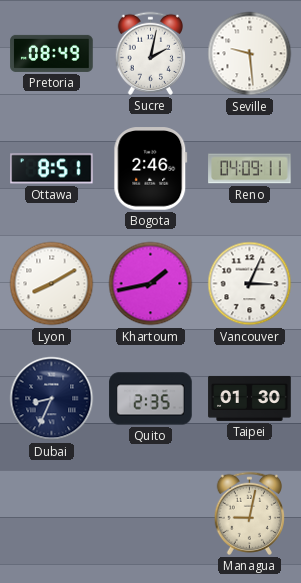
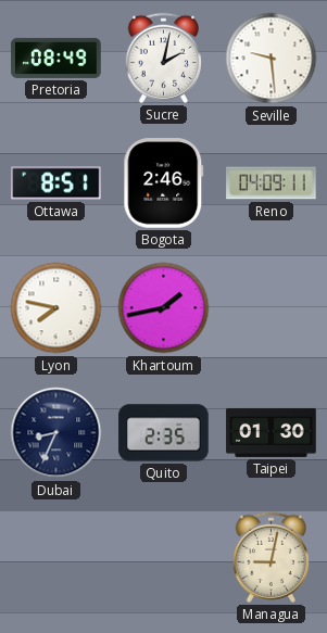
Lyon: 8:10 -> 7:47 (56, 308)
Vancouver: 3:04 -> none (250, 284)
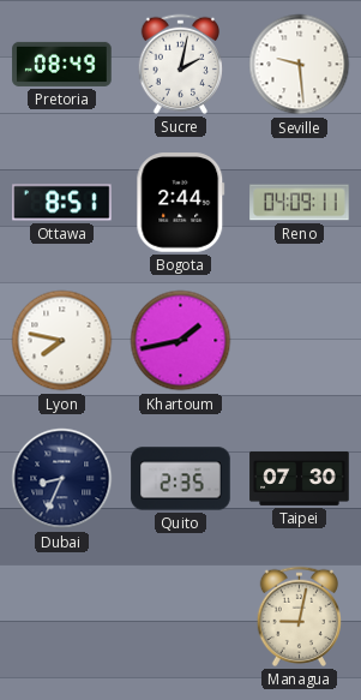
Bogota: 2:46 -> 2:44 (181, 203)
Taipei: 01:30 -> 07:30 (300, 478)
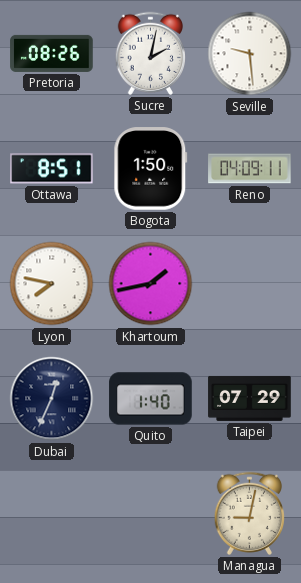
Pretoria: 08:49 -> 08:26 (52, 53)
Bogota: 2:44 -> 1:50 (151, 169)
Dubai: 8:34 -> 12:34 (52, 399)
Quito: 2:35 -> 1:40 (151, 399)
Taipei: 07:30 -> 07:29 (250, 398)
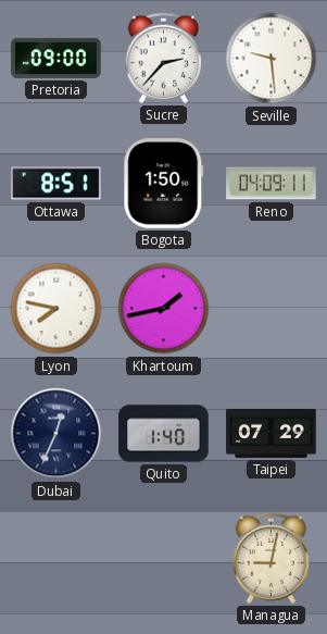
Pretoria: 08:26 -> 09:00 (56, 58)
Sucre: 2:02 -> 2:37 (163, 58)
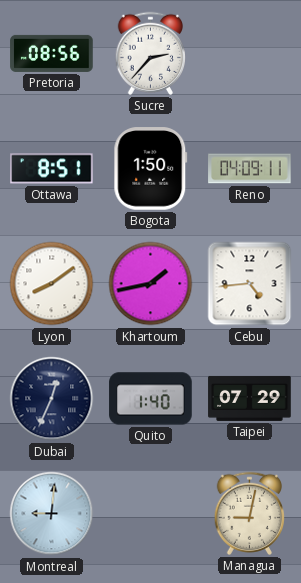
Pretoria: 09:00 -> 08:56 (52, 53)
Seville: 9:29 -> none (272, 59)
Lyon: 7:47 -> 8:09 (52, 284)
Cebu: none -> 4:44 (250, 284)
Montreal: none -> 9:01 (52, 514)
